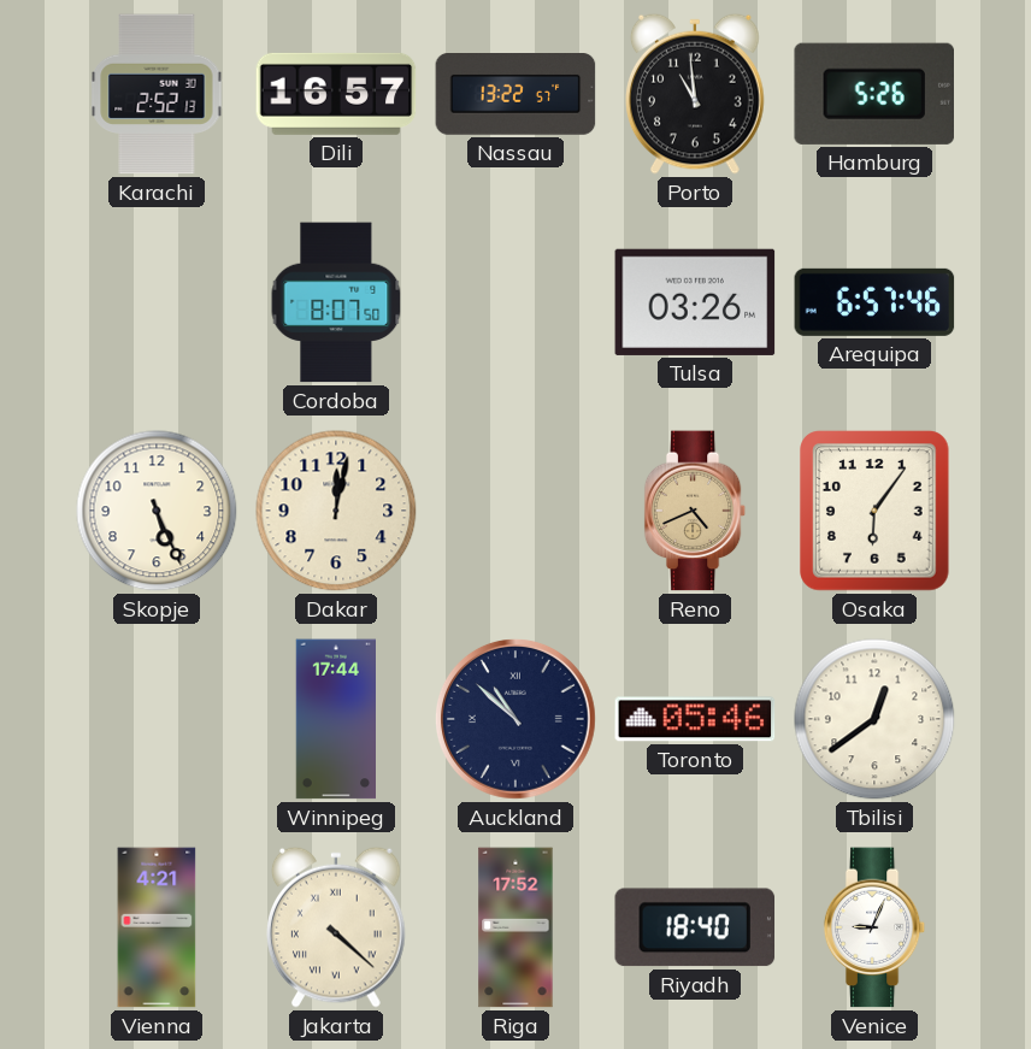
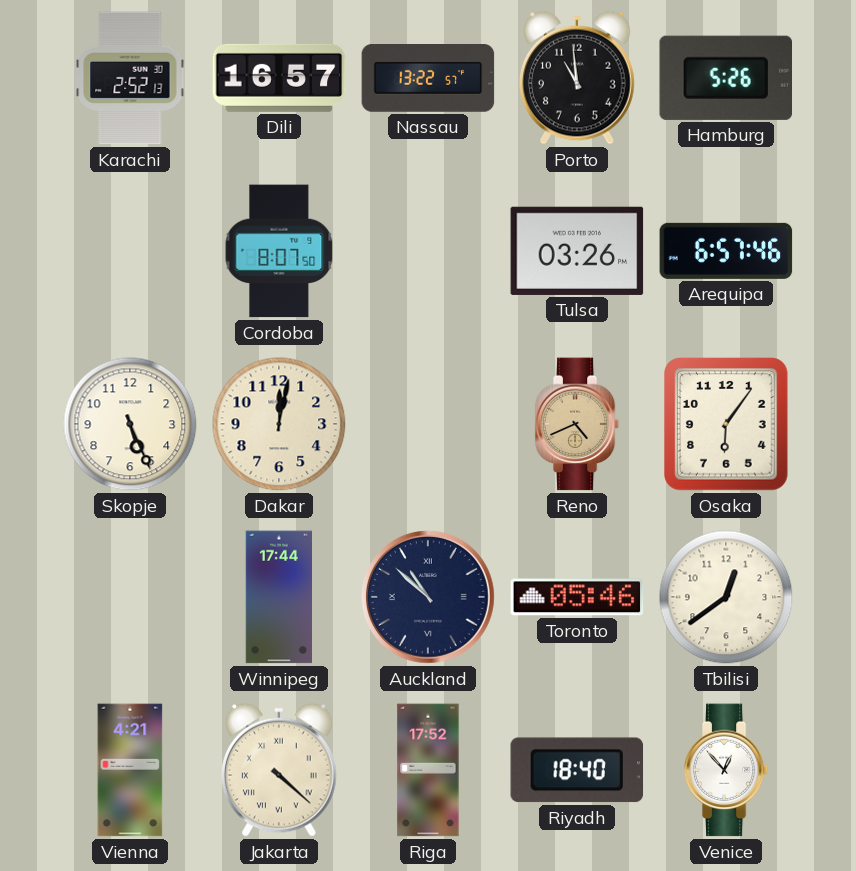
Venice: 9:04 -> 12:53 (726, 770)
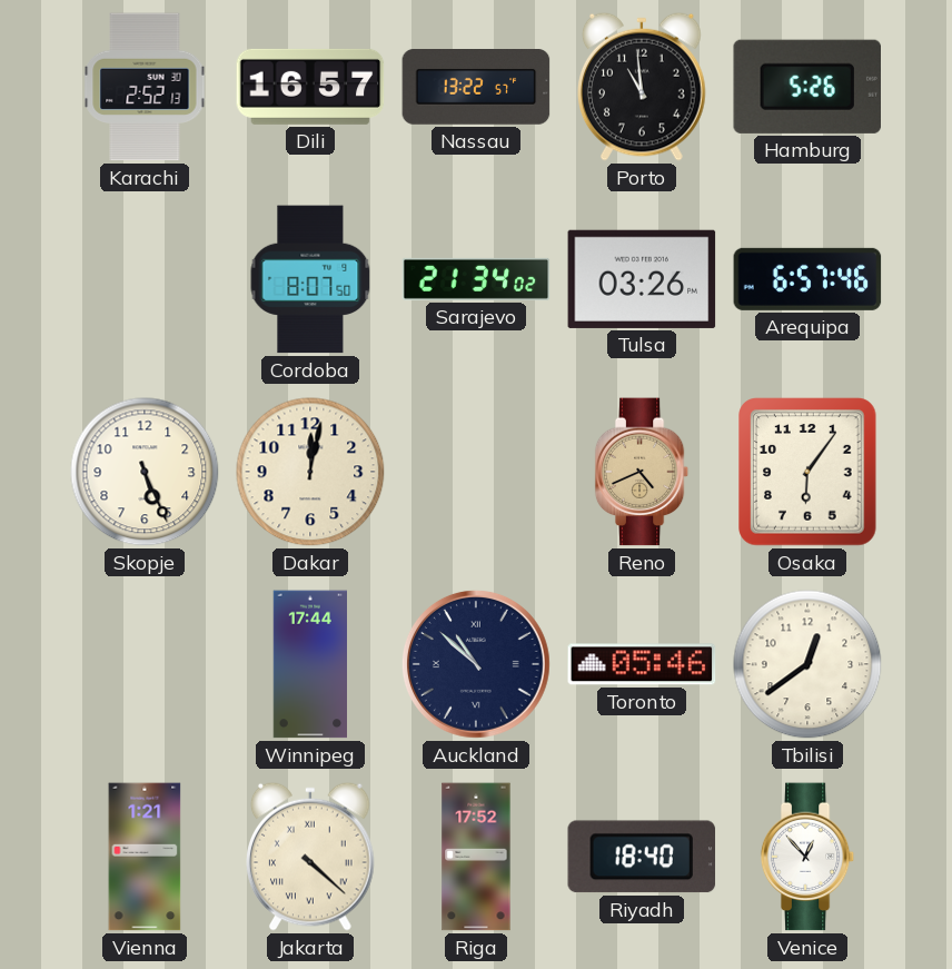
Sarajevo: none -> 21:34 (476, 279)
Vienna: 4:21 -> 1:21 (145, 857)
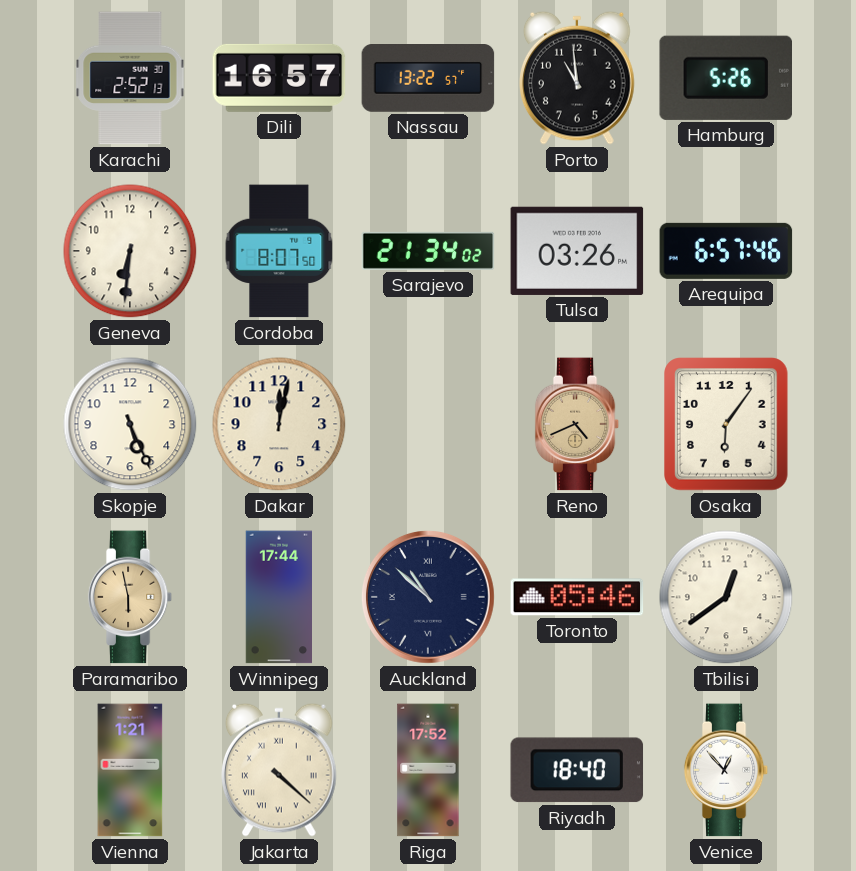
Geneva: none -> 6:31 (130, 251)
Paramaribo: none -> 5:58 (130, 597)
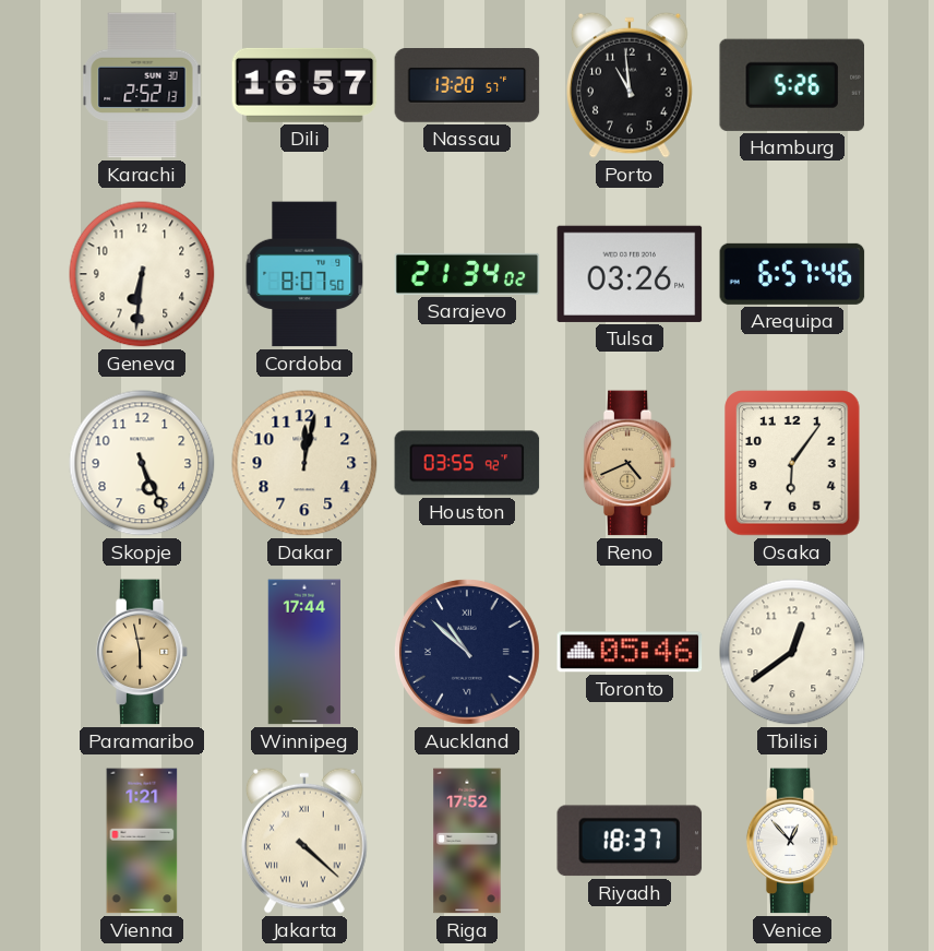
Nassau: 13:22 -> 13:20 (467, 86)
Houston: none -> 03:55 (467, 463)
Riyadh: 18:40 -> 18:37 (630, 841)
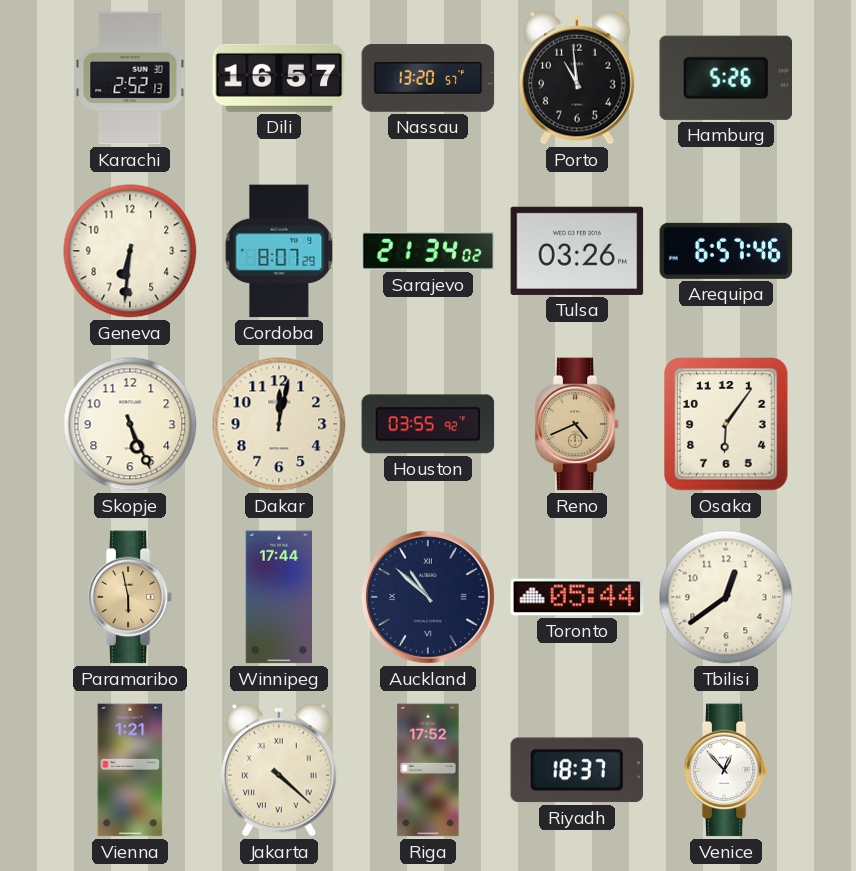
Cordoba: 8:07:50 -> 8:07:29 (279, 251)
Toronto: 05:46 -> 05:44 (577, 597)
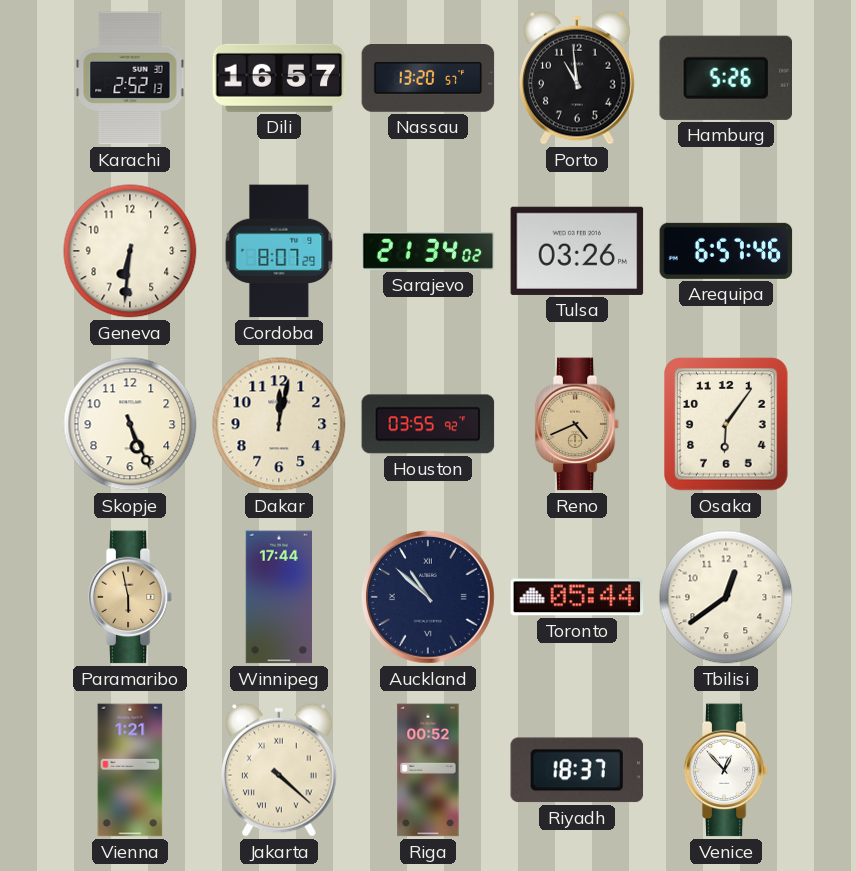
Riga: 17:52 -> 00:52 (428, 770)
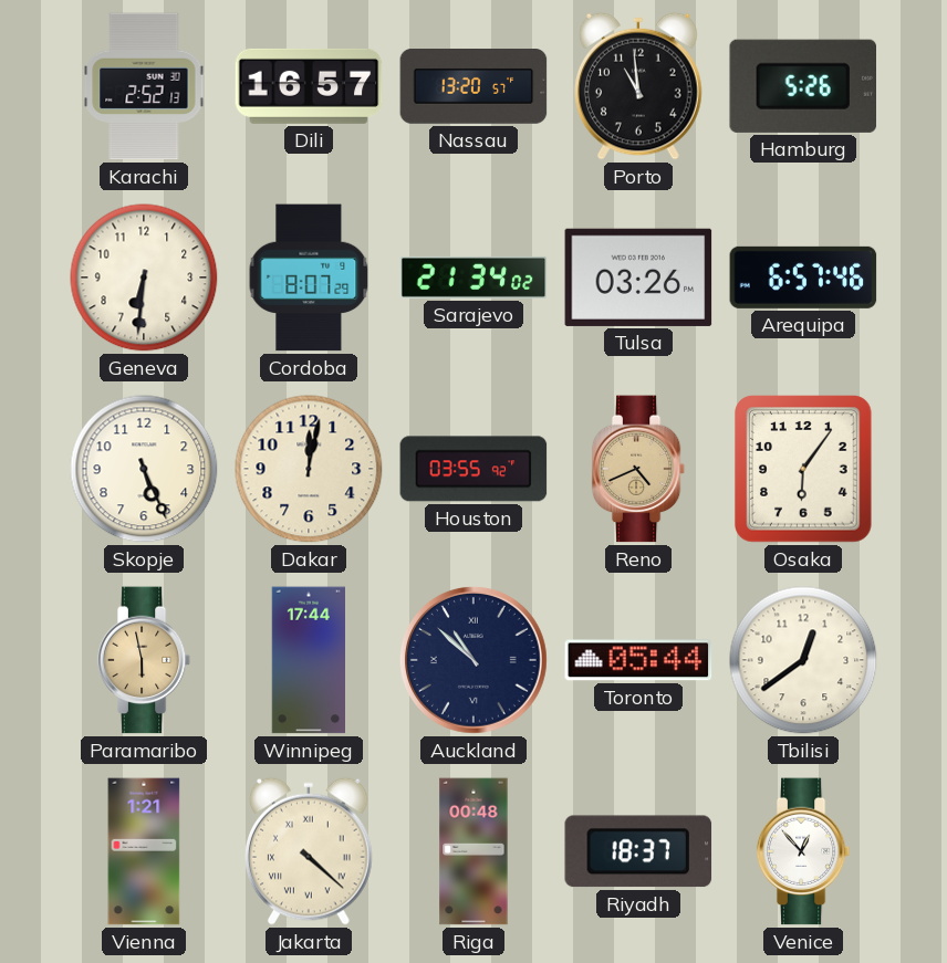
Riga: 00:52 -> 00:48 (473, 851)
